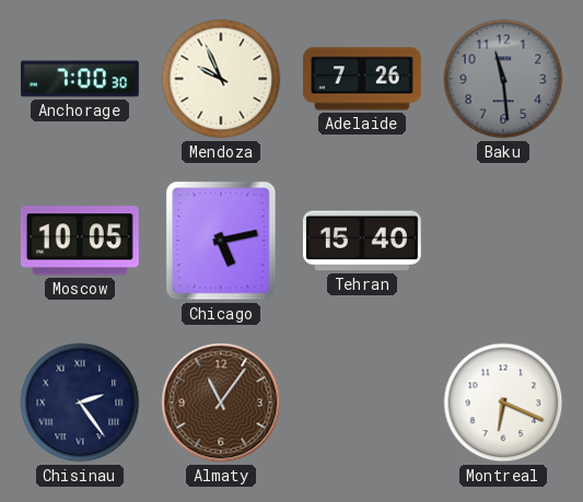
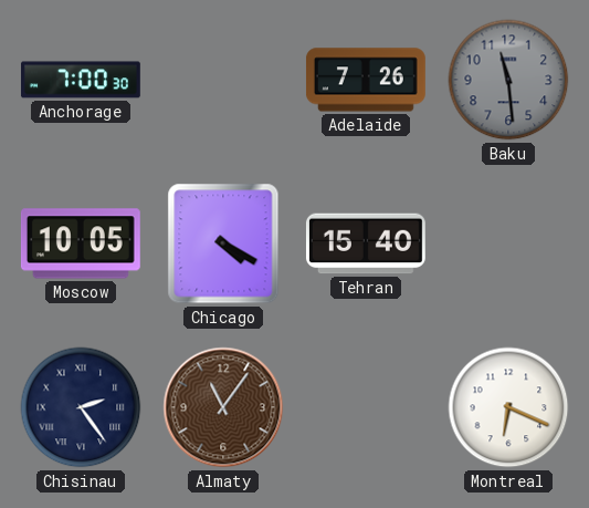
Mendoza: 9:56 -> none (221, 79)
Chicago: 5:13 -> 4:20 (223, 243)
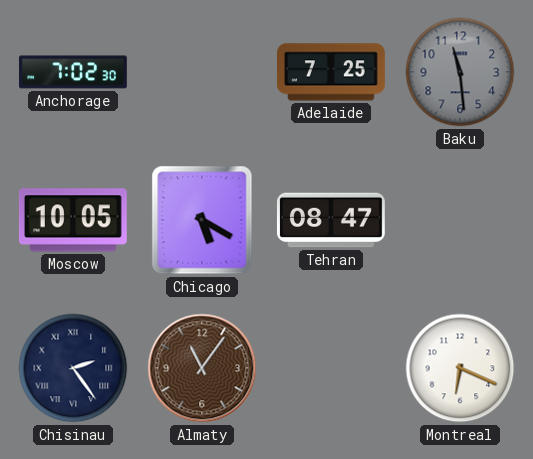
Anchorage: 7:00 -> 7:02 (73, 72)
Adelaide: 7:26 -> 7:25 (331, 72)
Chicago: 4:20 -> 5:20 (202, 220)
Tehran: 15:40 -> 08:47 (331, 220)
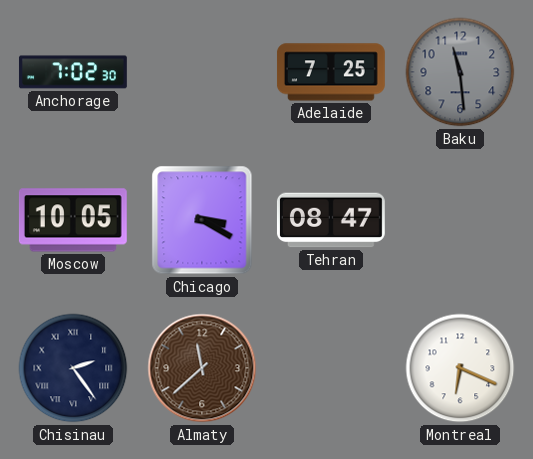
Chicago: 5:20 -> 3:20 (202, 220)
Almaty: 11:06 -> 11:38 (202, 368)
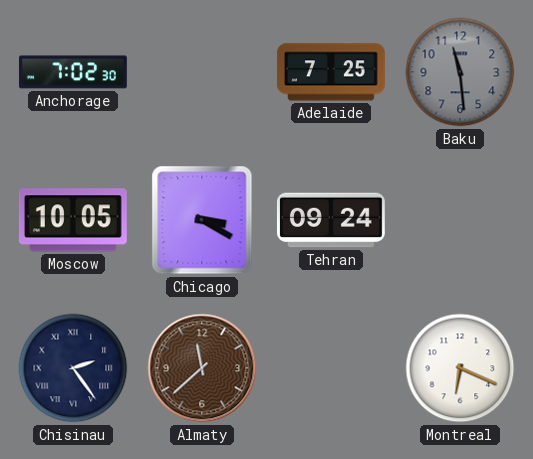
Tehran: 08:47 -> 09:24 (331, 220)
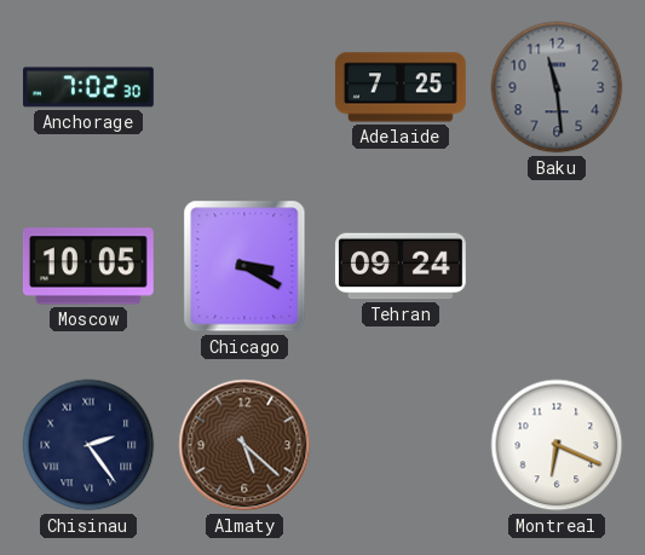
Almaty: 11:38 -> 5:22 (244, 445)
